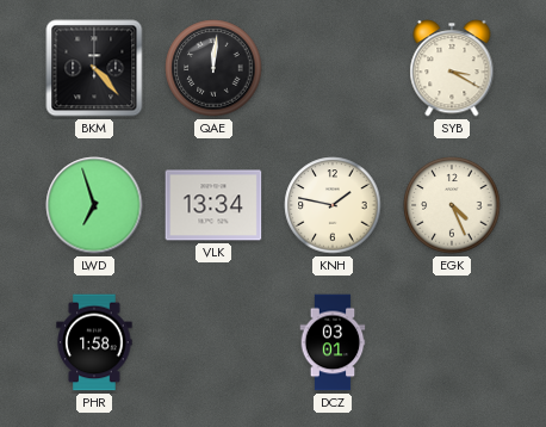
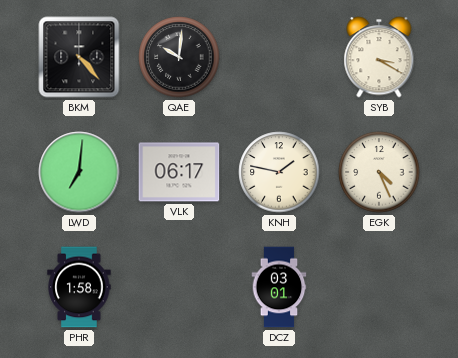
QAE: 12:01 -> 10:01 (179, 57)
LWD: 6:57 -> 7:01 (79, 172)
VLK: 13:34 -> 06:17 (179, 172)
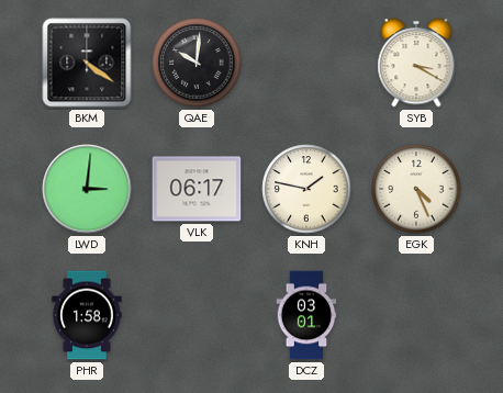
BKM: 4:23 -> 4:21 (87, 63)
LWD: 7:01 -> 3:01 (87, 189)
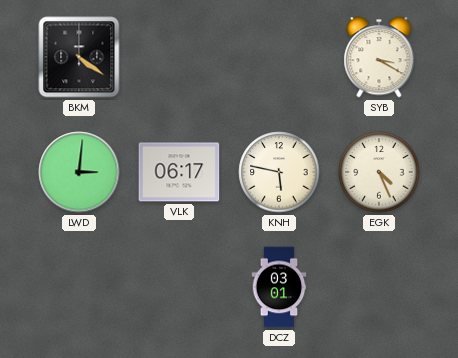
QAE: 10:01 -> none (197, 63)
KNH: 1:47 -> 5:47 (279, 172)
PHR: 1:58 -> none (87, 315)
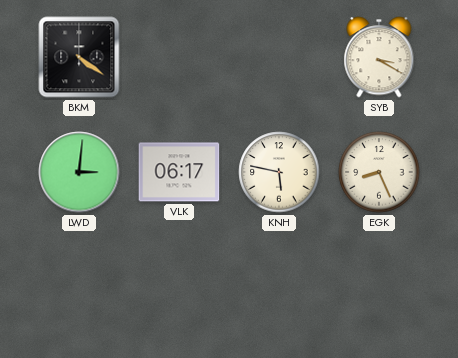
EGK: 4:26 -> 8:26 (379, 172)
DCZ: 03:01 -> none (279, 287)
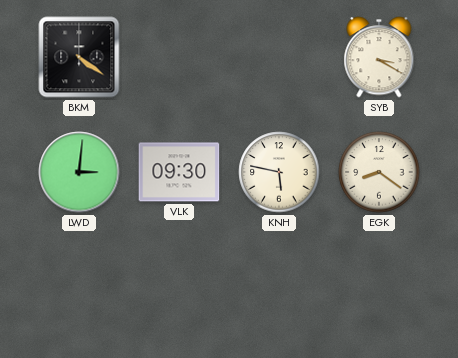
VLK: 06:17 -> 09:30 (179, 172)
EGK: 8:26 -> 8:21 (379, 172)
